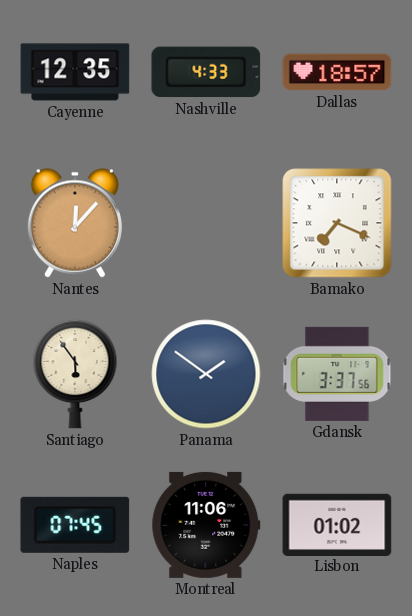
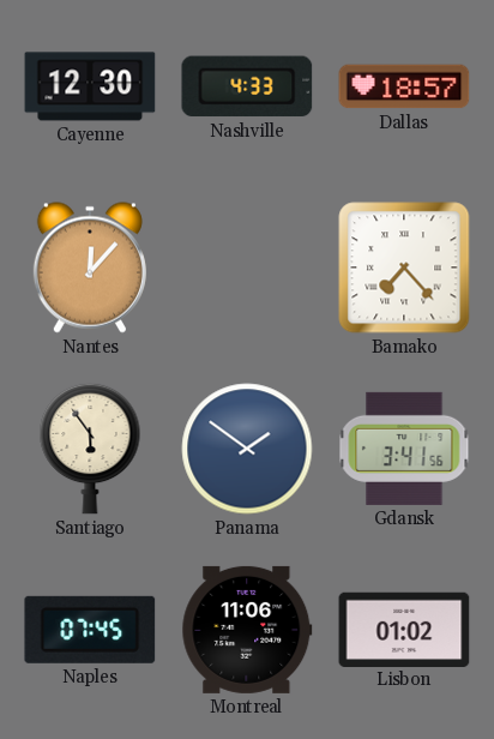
Cayenne: 12:35 -> 12:30 (90, 86)
Bamako: 7:19 -> 7:23 (404, 268)
Gdansk: 3:37 -> 3:41 (404, 449)
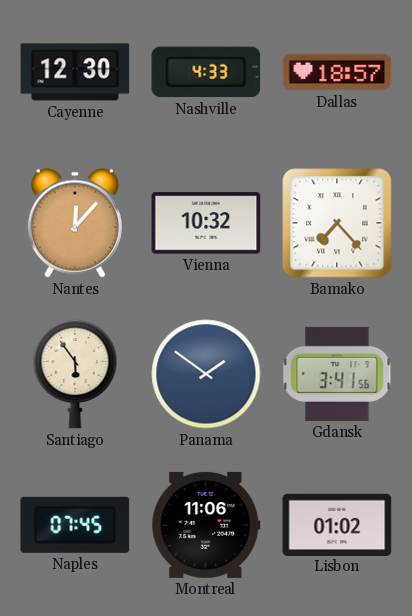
Vienna: none -> 10:32 (206, 223)
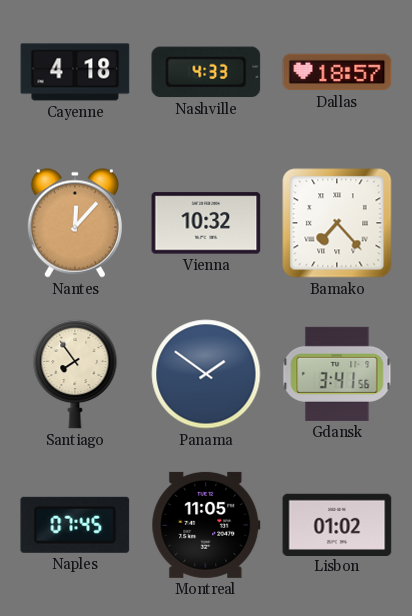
Cayenne: 12:30 -> 4:18 (75, 72)
Santiago: 5:54 -> 7:54 (75, 374)
Montreal: 11:06 -> 11:05 (206, 525)
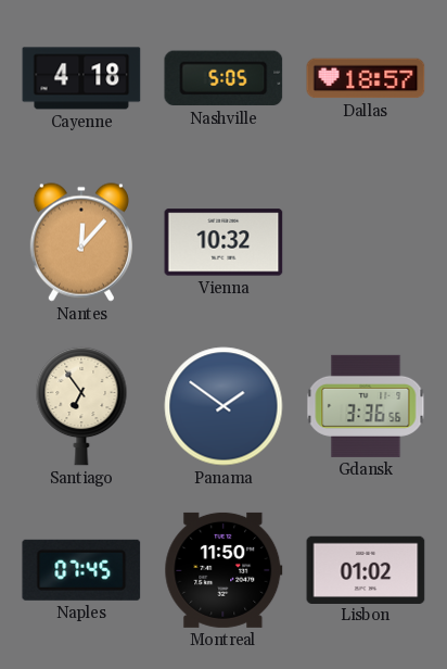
Nashville: 4:33 -> 5:05 (224, 78)
Bamako: 7:23 -> none (337, 223)
Santiago: 7:54 -> 6:54 (81, 406)
Gdansk: 3:41 -> 3:36 (366, 406)
Montreal: 11:05 -> 11:50 (224, 570)
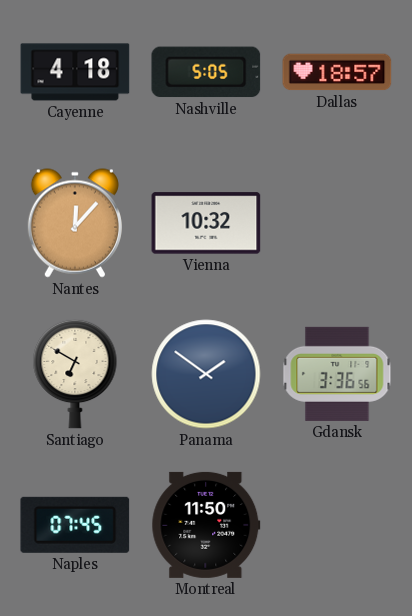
Santiago: 6:54 -> 6:50 (75, 374)
Lisbon: 01:02 -> none (366, 569)
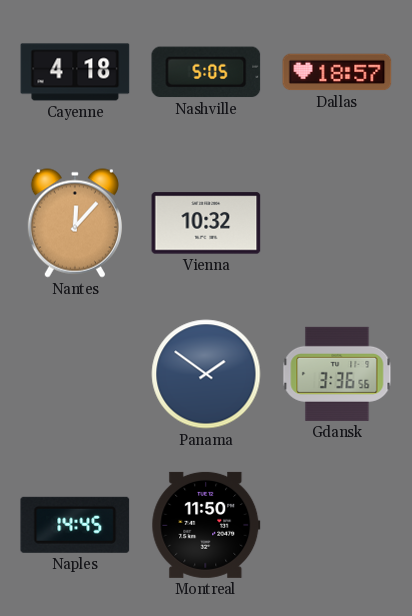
Santiago: 6:50 -> none (75, 374)
Naples: 07:45 -> 14:45 (75, 525)
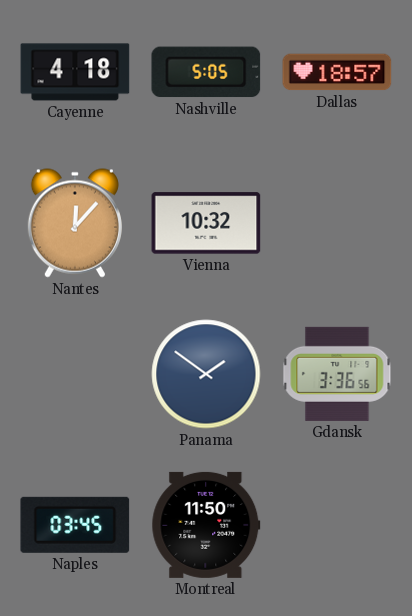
Naples: 14:45 -> 03:45 (75, 525)
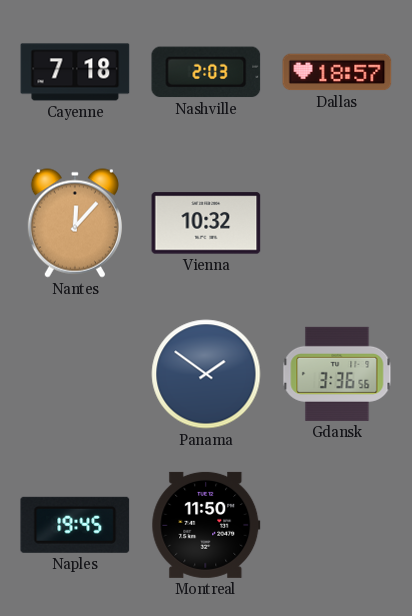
Cayenne: 4:18 -> 7:18 (75, 72)
Nashville: 5:05 -> 2:03 (206, 72)
Naples: 03:45 -> 19:45 (75, 525)
